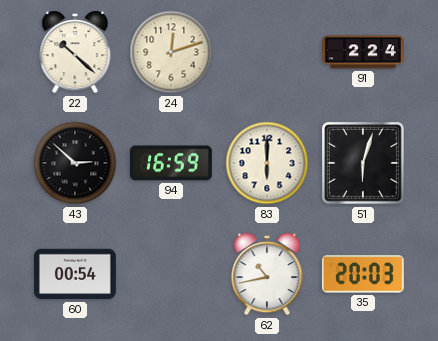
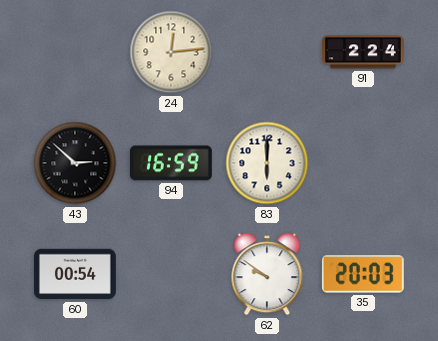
22: 10:22 -> none (75, 52)
24: 12:12 -> 12:14 (171, 52)
51: 6:03 -> none (364, 164)
62: 10:43 -> 9:51 (267, 274)
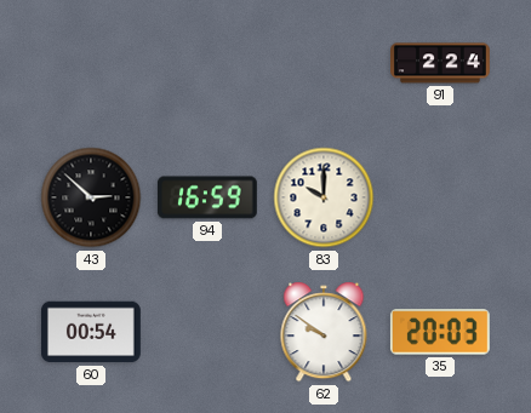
24: 12:14 -> none (171, 52)
83: 6:00 -> 10:00 (324, 197)
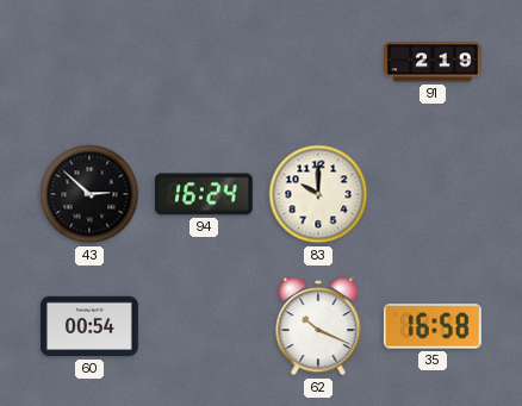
91: 2:24 -> 2:19 (434, 62)
94: 16:59 -> 16:24 (204, 194)
62: 9:51 -> 10:19 (318, 326)
35: 20:03 -> 16:58 (433, 326)
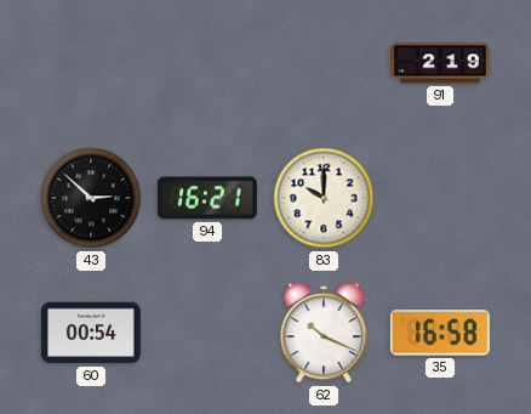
94: 16:24 -> 16:21 (207, 198)
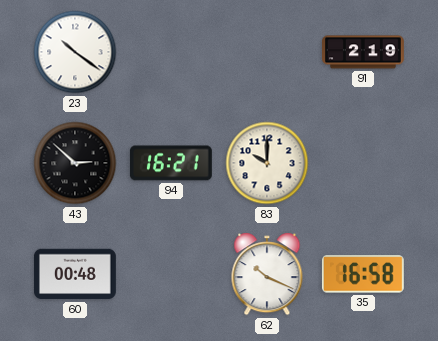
23: none -> 10:21 (75, 52)
60: 00:54 -> 00:48 (76, 274)
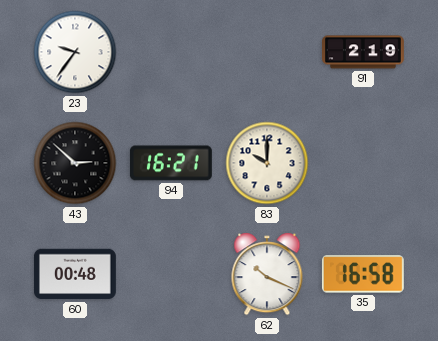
23: 10:21 -> 9:36 (75, 52)
